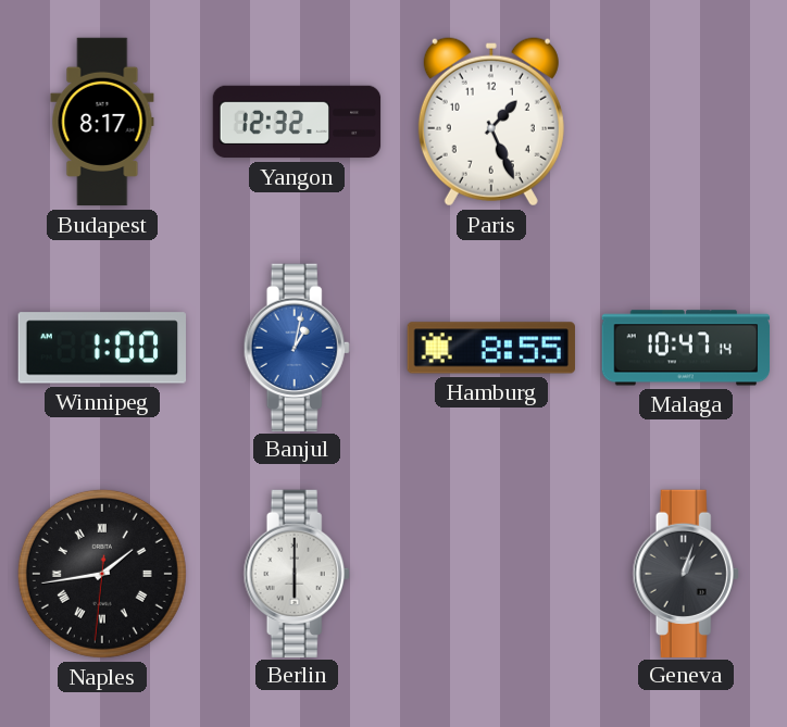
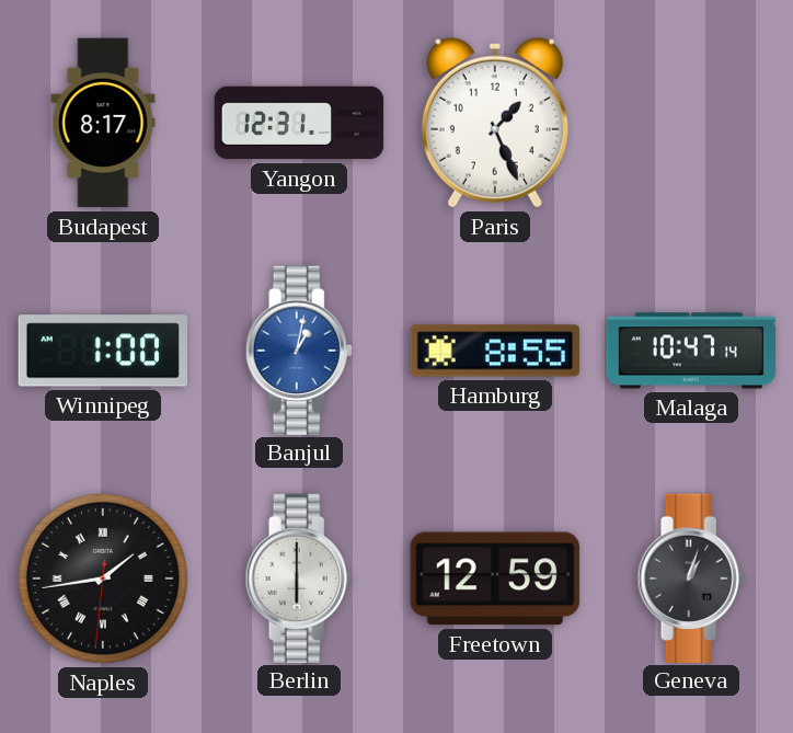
Yangon: 12:32 -> 12:31 (299, 123)
Freetown: none -> 12:59 (495, 579)
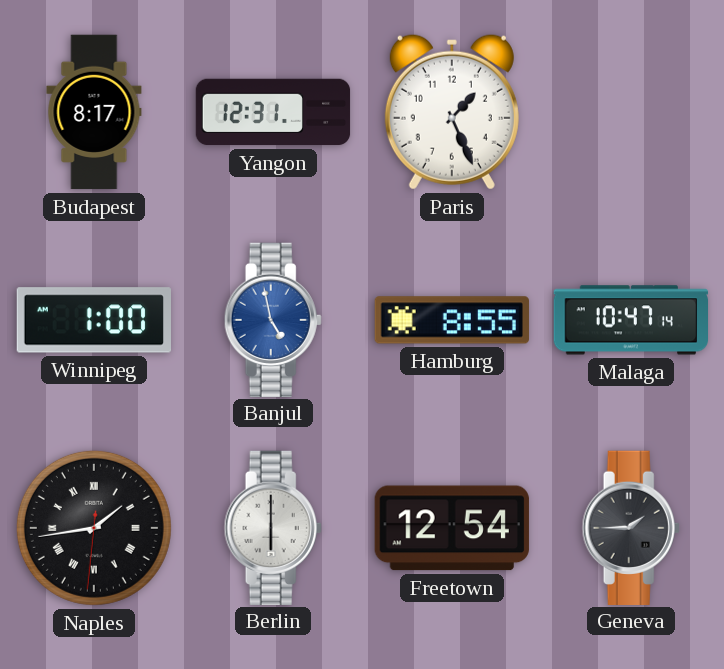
Banjul: 1:02 -> 4:58 (273, 319)
Freetown: 12:59 -> 12:54 (452, 528)
Geneva: 1:03 -> 1:45 (631, 527)
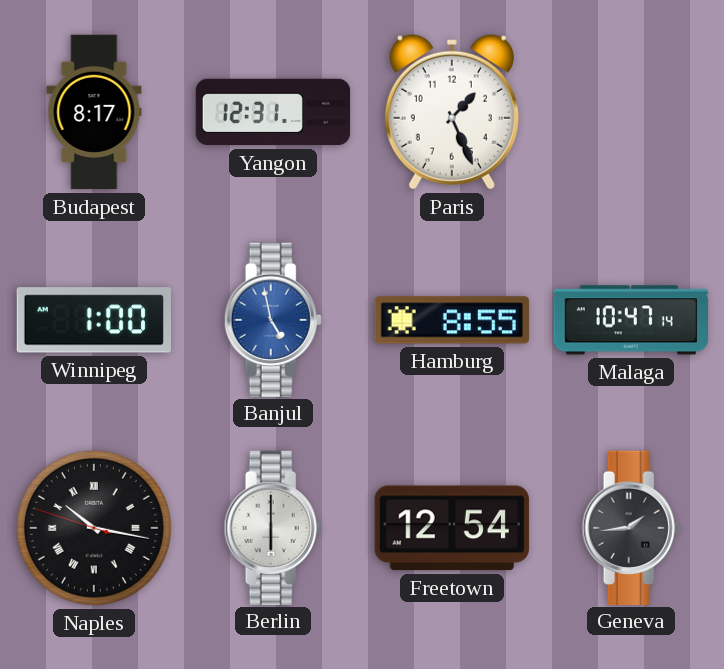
Naples: 1:43 -> 10:16 (94, 528)
Geneva: 1:45 -> 1:44 (631, 527)
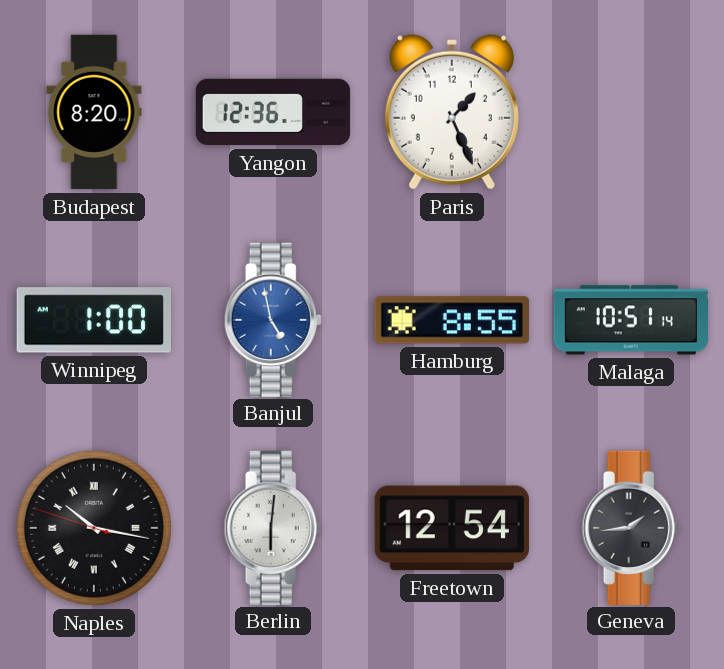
Budapest: 8:17 -> 8:20 (94, 112)
Yangon: 12:31 -> 12:36 (273, 112)
Malaga: 10:47 -> 10:51 (631, 320)
Berlin: 6:00 -> 6:01 (273, 527)
